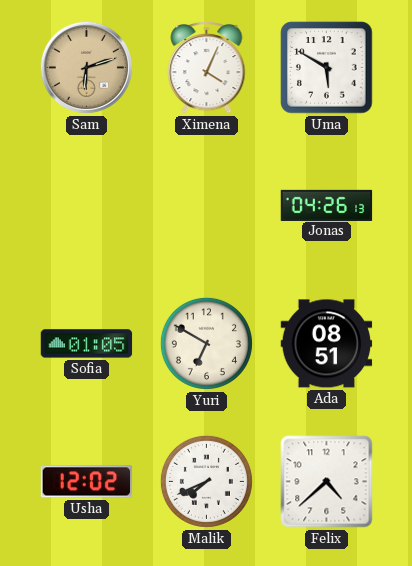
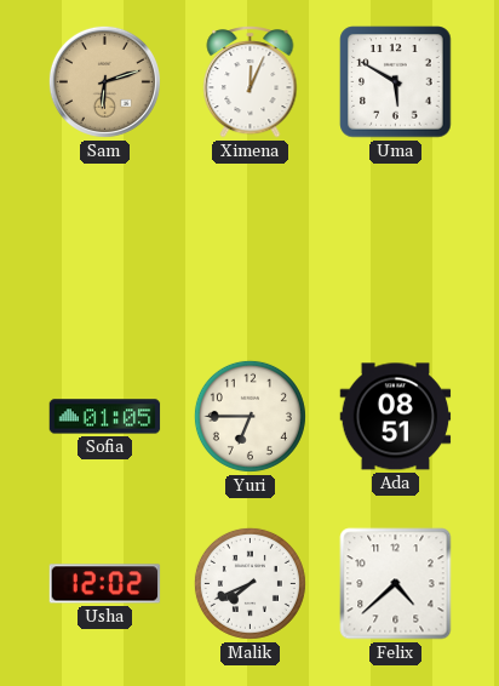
Ximena: 4:04 -> 12:04 (251, 82)
Jonas: 04:26 -> none (327, 205)
Yuri: 6:50 -> 6:45 (249, 416)
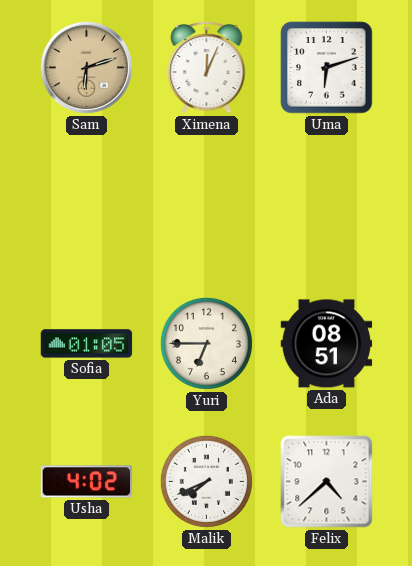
Uma: 5:50 -> 6:12 (327, 68)
Usha: 12:02 -> 4:02 (87, 482)
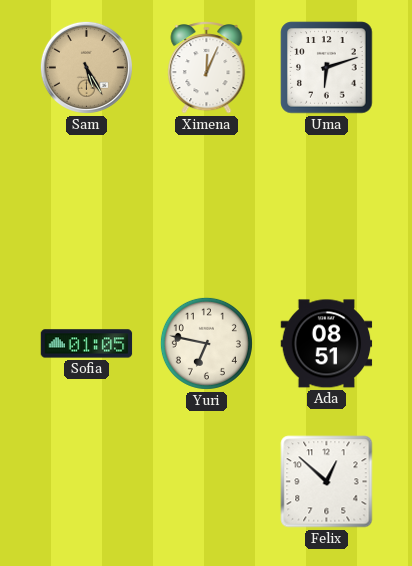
Sam: 6:12 -> 5:25 (86, 67)
Yuri: 6:45 -> 6:47 (206, 343)
Usha: 4:02 -> none (87, 482)
Malik: 7:41 -> none (206, 481)
Felix: 4:38 -> 12:52 (327, 482)
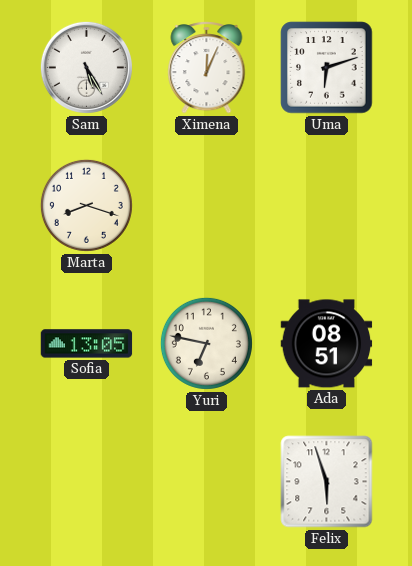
Sam dial: champagne -> white (86, 67)
Marta: none -> 8:18 (86, 205)
Sofia: 01:05 -> 13:05 (87, 344)
Felix: 12:52 -> 5:57 (327, 482)
